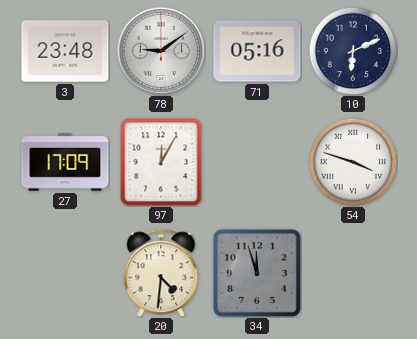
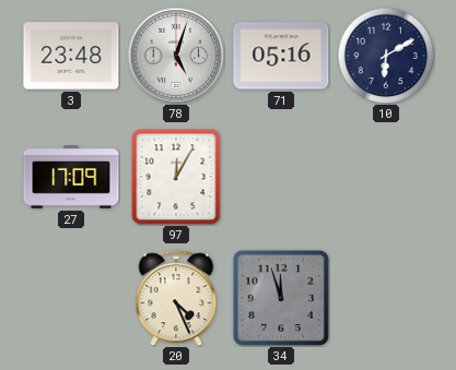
78: 9:09 -> 5:03 (176, 56)
10: 6:11 -> 6:10 (386, 56)
54: 3:48 -> none (353, 162)
20: 4:31 -> 4:26 (176, 298)
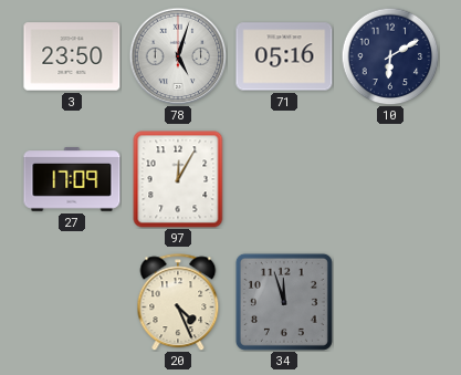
3: 23:48 -> 23:50 (72, 56)
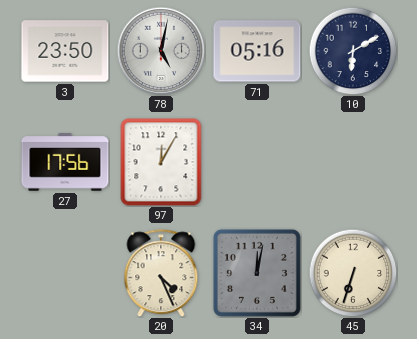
78: 5:03 -> 5:02 (161, 51)
27: 17:09 -> 17:56 (65, 162)
34: 11:57 -> 12:02 (257, 273)
45: none -> 6:33 (353, 273)
